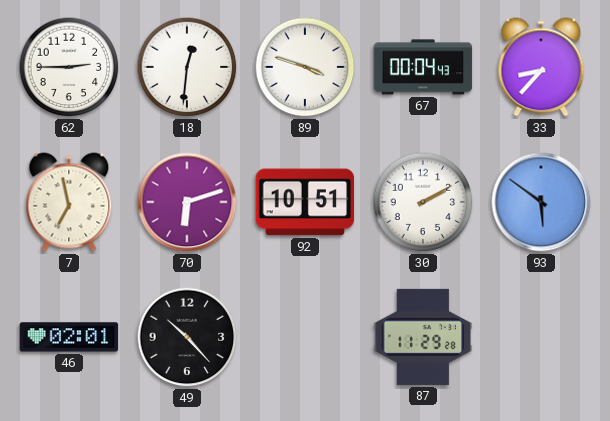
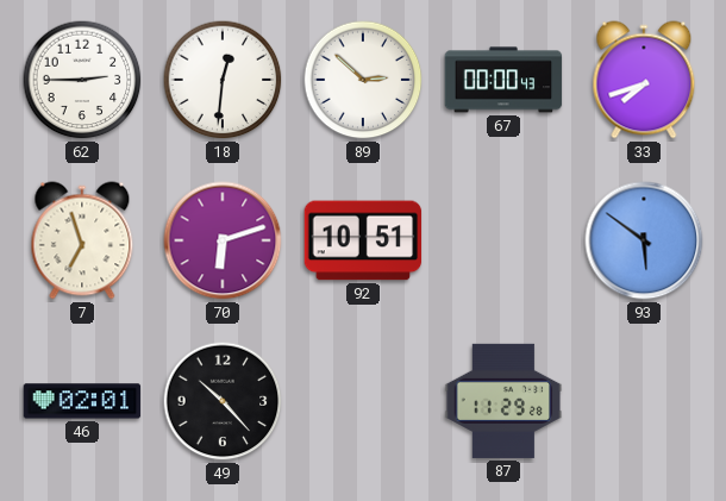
89: 3:48 -> 2:52 (363, 80)
67: 00:04 -> 00:00 (503, 80)
33: 8:37 -> 7:42 (644, 80)
7: 6:58 -> 6:57 (82, 240)
30: 2:10 -> none (423, 202)
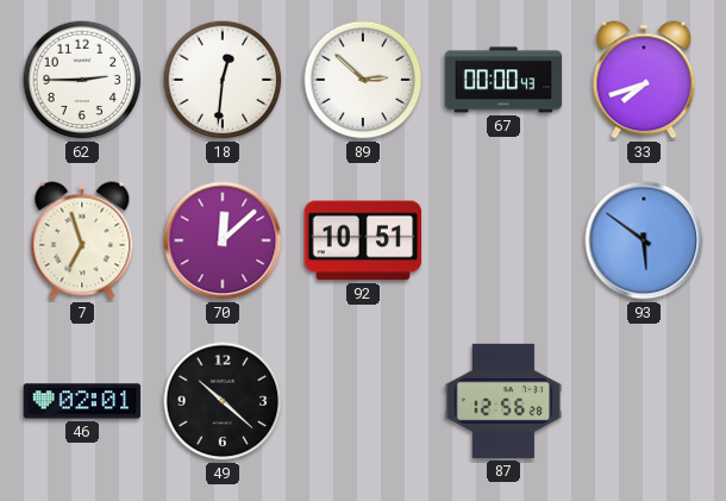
70: 6:12 -> 12:08 (223, 240)
49: 10:23 -> 10:22 (223, 401)
87: 11:29 -> 12:56 (503, 401)
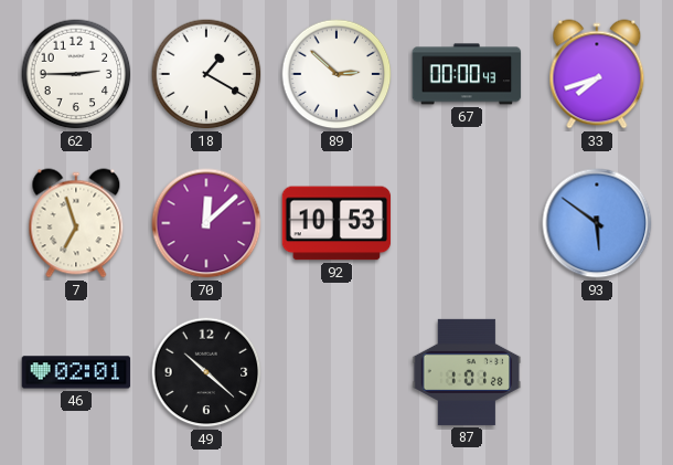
18: 12:31 -> 1:20 (206, 74)
92: 10:51 -> 10:53 (336, 223)
87: 12:56 -> 1:01 (467, 372)
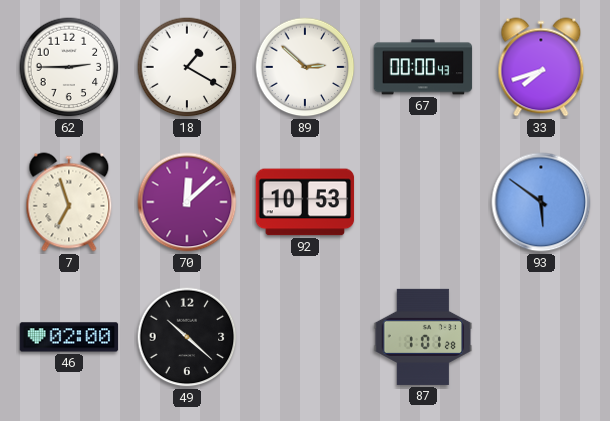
46: 02:01 -> 02:00 (69, 337)
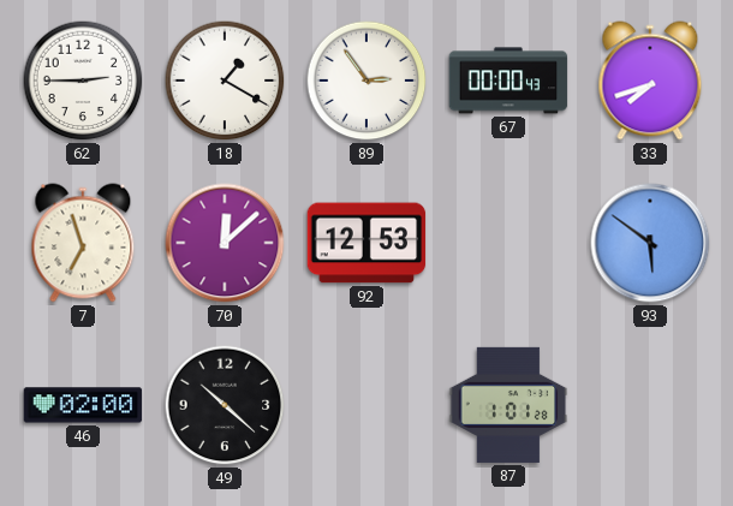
89: 2:52 -> 2:54 (366, 81)
92: 10:53 -> 12:53 (366, 243)
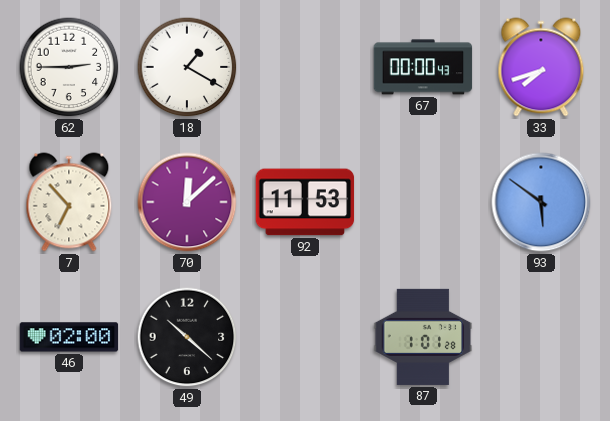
89: 2:54 -> none (366, 81)
7: 6:57 -> 6:53 (69, 202)
92: 12:53 -> 11:53 (305, 202)
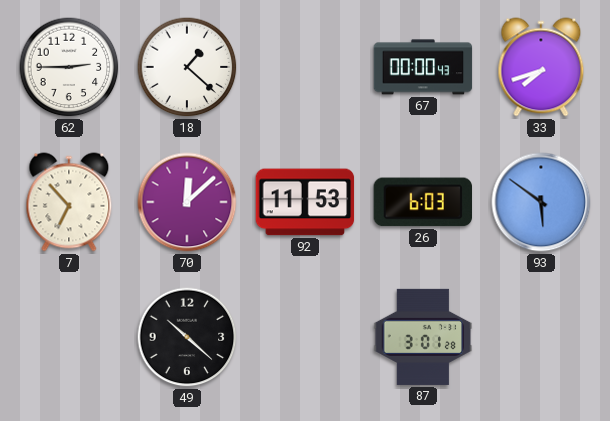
18: 1:20 -> 1:22 (187, 67)
26: none -> 6:03 (422, 202)
46: 02:00 -> none (69, 337)
87: 1:01 -> 3:01 (423, 337)
